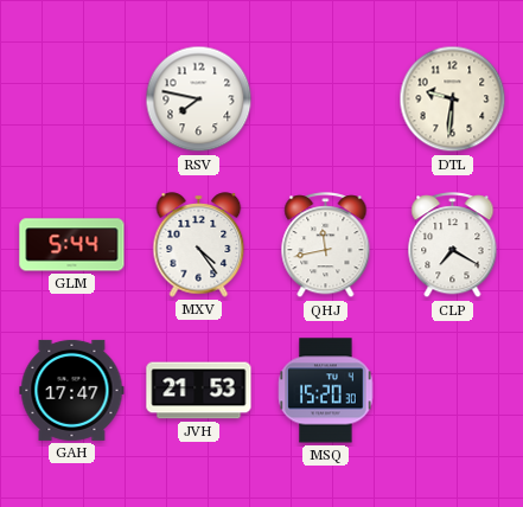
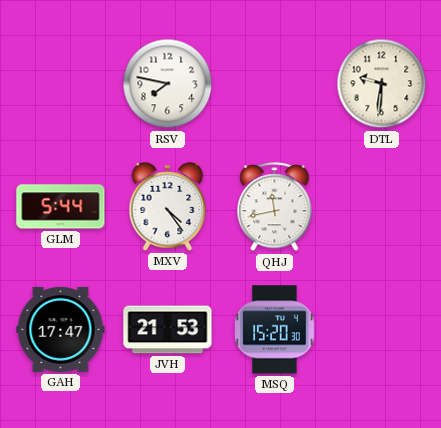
CLP: 7:20 -> none (453, 245)
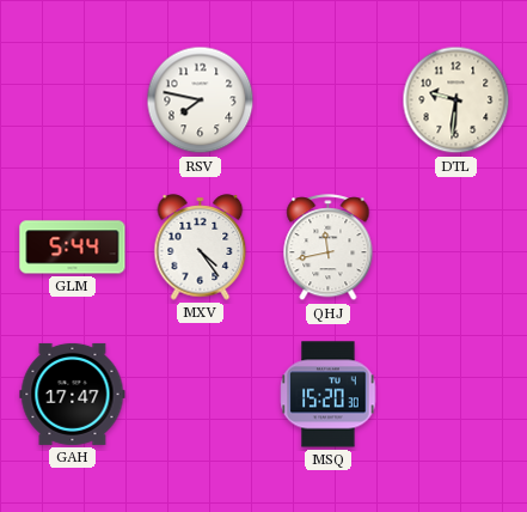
JVH: 21:53 -> none (168, 330)
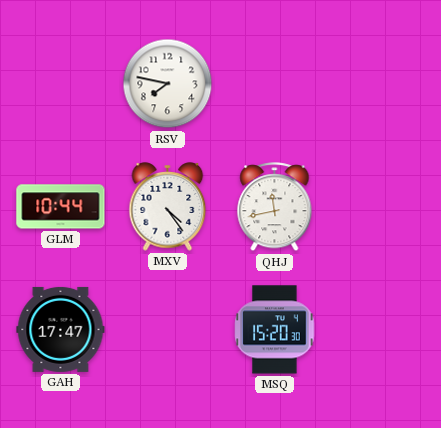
DTL: 9:31 -> none (456, 100)
GLM: 5:44 -> 10:44 (61, 207)
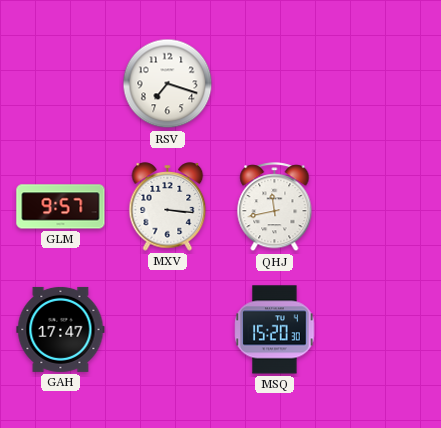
RSV: 7:47 -> 7:18 (168, 84)
GLM: 10:44 -> 9:57 (61, 207)
MXV: 4:24 -> 3:16 (168, 207)
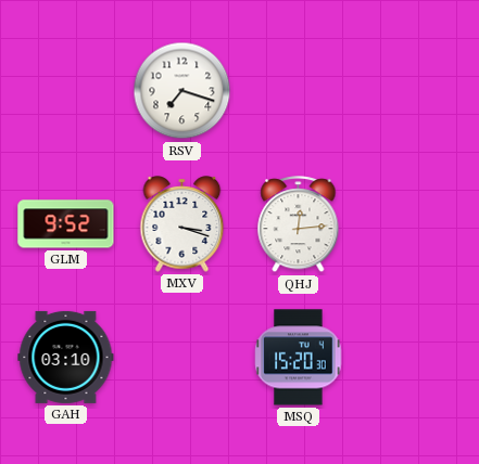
GLM: 9:57 -> 9:52 (66, 224)
MXV: 3:16 -> 3:18 (182, 224)
QHJ: 11:43 -> 12:14 (299, 224)
GAH: 17:47 -> 03:10 (66, 357)
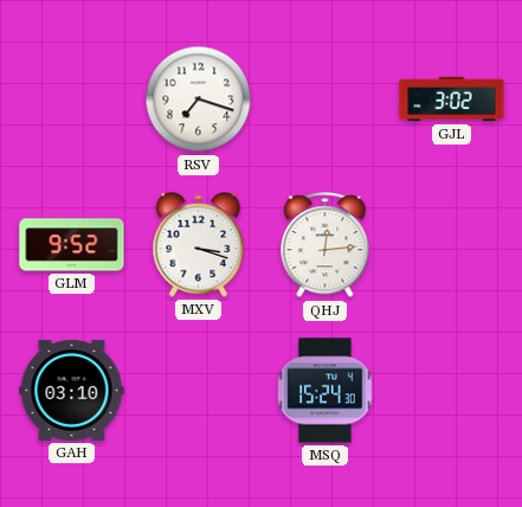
GJL: none -> 3:02 (452, 100)
MSQ: 15:20 -> 15:24 (326, 391)
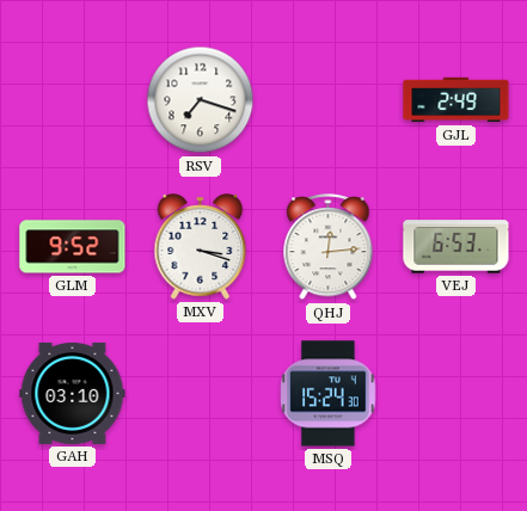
GJL: 3:02 -> 2:49 (456, 100)
VEJ: none -> 6:53 (456, 247)
